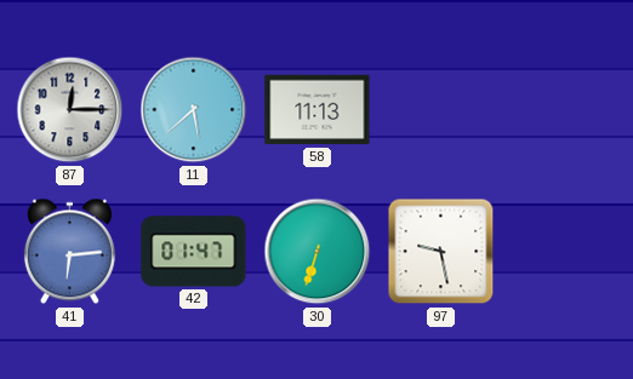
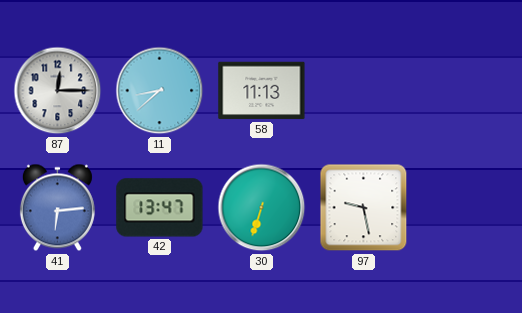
11: 5:38 -> 8:38 (160, 91)
42: 01:47 -> 13:47 (160, 208)
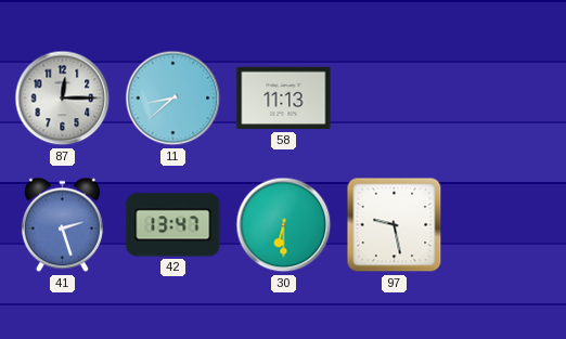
41: 6:14 -> 2:27 (62, 225)
30: 6:33 -> 6:30 (284, 225)
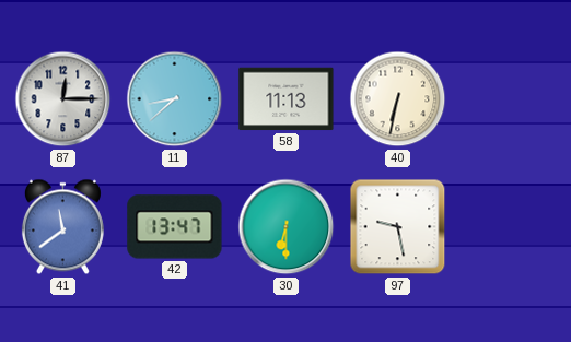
40: none -> 6:32 (398, 99)
41: 2:27 -> 11:39 (62, 227)
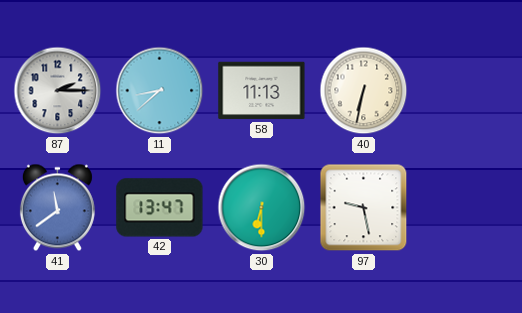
87: 12:15 -> 2:15 (58, 91)
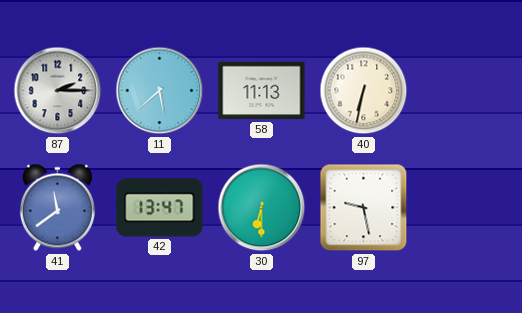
11: 8:38 -> 5:38 (160, 91)
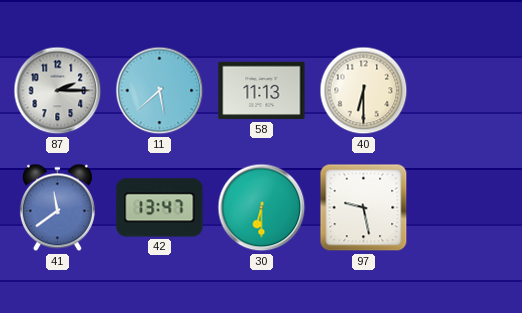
40: 6:32 -> 6:30 (364, 91)
